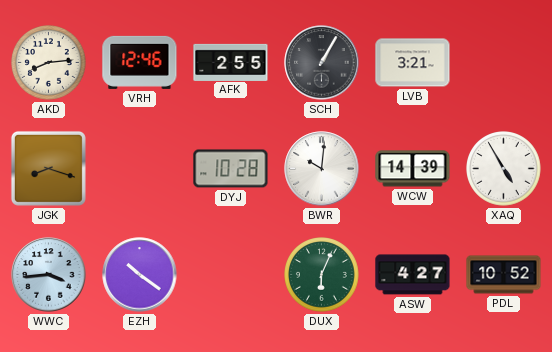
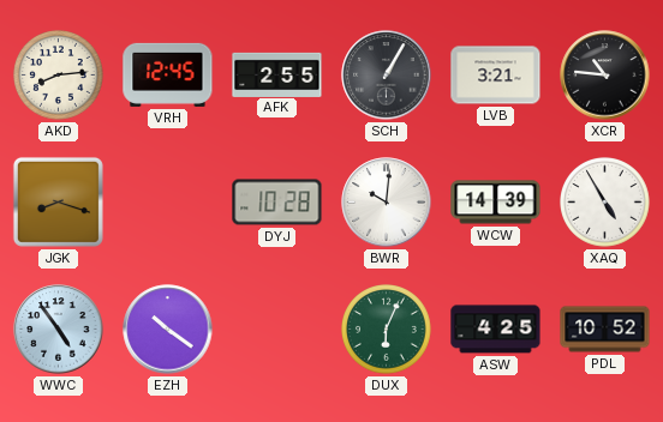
VRH: 12:46 -> 12:45 (168, 74)
XCR: none -> 10:46 (605, 76)
WWC: 3:44 -> 4:54 (59, 330)
ASW: 4:27 -> 4:25 (496, 330)
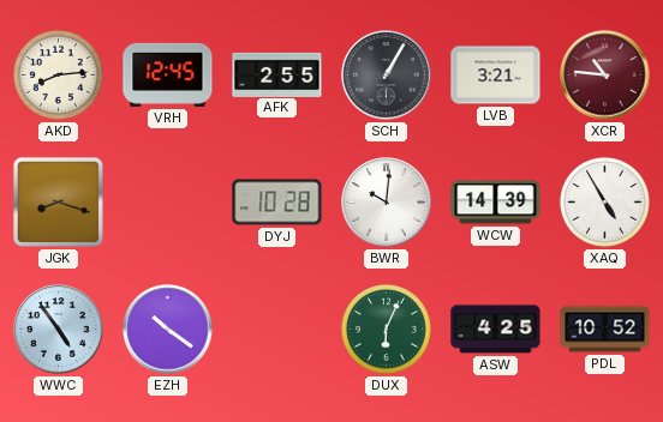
XCR dial: black -> burgundy (605, 76)
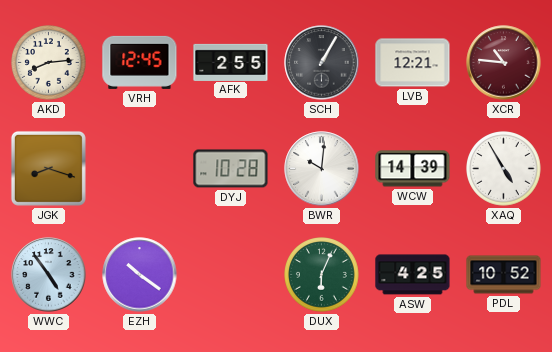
LVB: 3:21 -> 12:21 (413, 63)
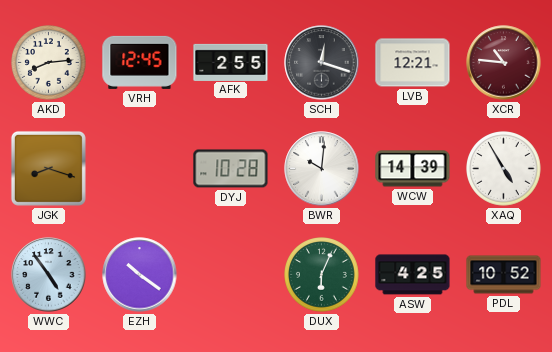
SCH: 1:05 -> 12:18 (322, 63)
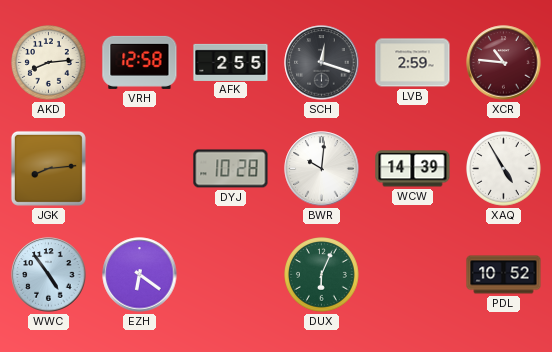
VRH: 12:45 -> 12:58 (140, 62)
LVB: 12:21 -> 2:59 (413, 63)
JGK: 8:18 -> 8:14 (48, 168)
EZH: 10:21 -> 6:21 (140, 275)
ASW: 4:25 -> none (413, 275)
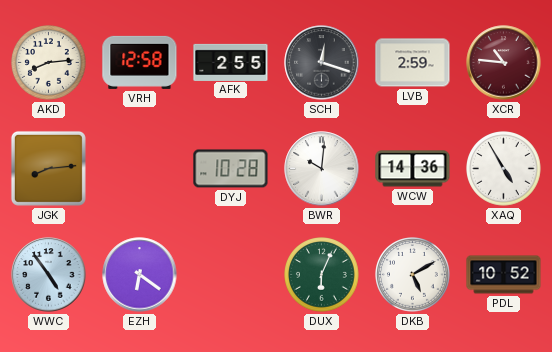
WCW: 14:39 -> 14:36 (413, 169)
DKB: none -> 5:10 (413, 275)
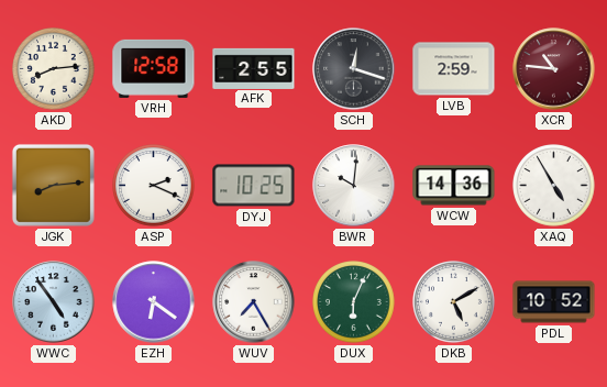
ASP: none -> 2:19 (154, 186)
DYJ: 10:28 -> 10:25 (254, 186)
WUV: none -> 7:25 (254, 302)
